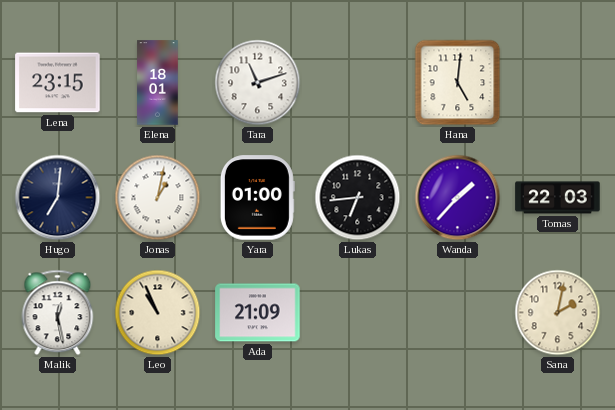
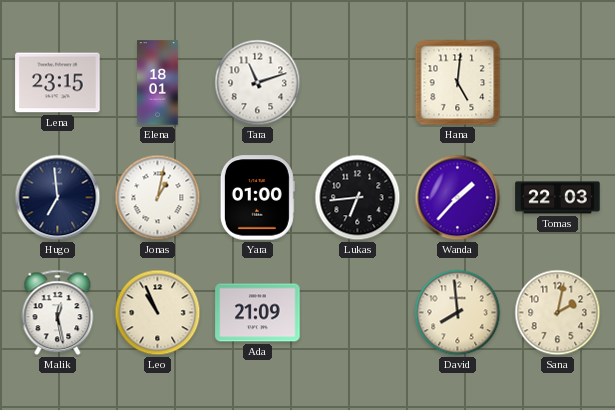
Hugo: 7:01 -> 6:59 (58, 198)
David: none -> 7:59 (458, 313)
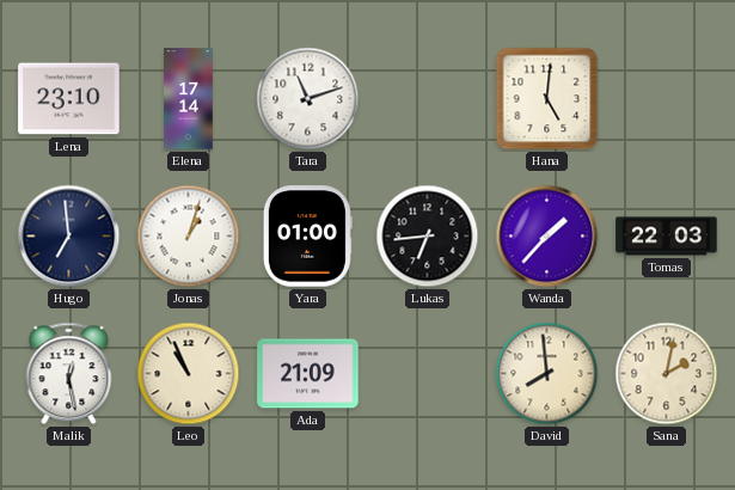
Lena: 23:15 -> 23:10 (69, 99)
Elena: 18:01 -> 17:14 (189, 99)
Jonas: 1:02 -> 1:03 (189, 237)
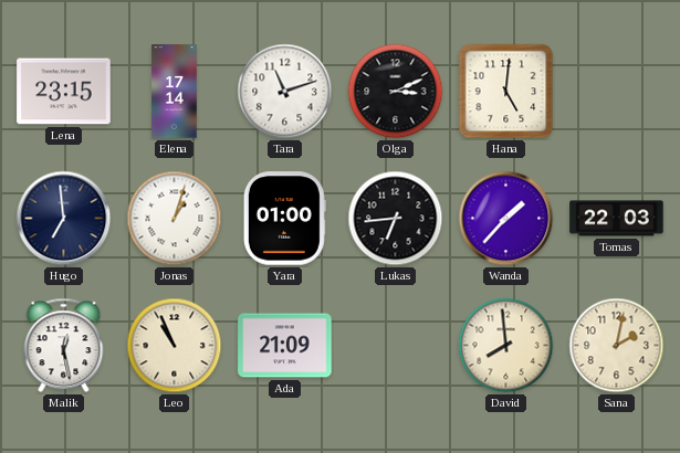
Lena: 23:10 -> 23:15 (64, 92)
Olga: none -> 3:11 (396, 92)
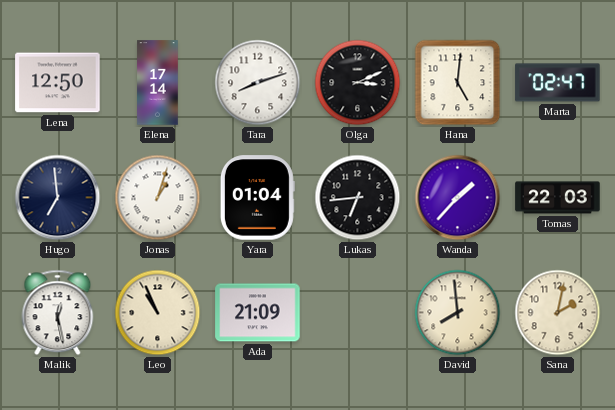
Lena: 23:15 -> 12:50 (58, 83)
Tara: 11:12 -> 8:12 (258, 83)
Marta: none -> 02:47 (558, 83)
Yara: 01:00 -> 01:04 (257, 198)
